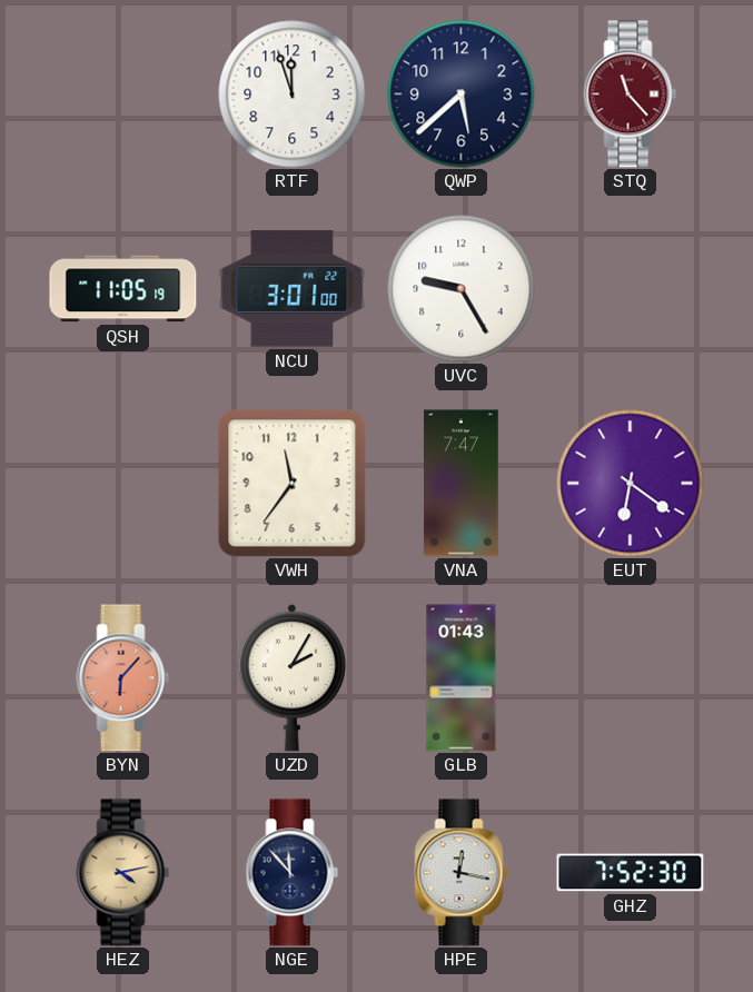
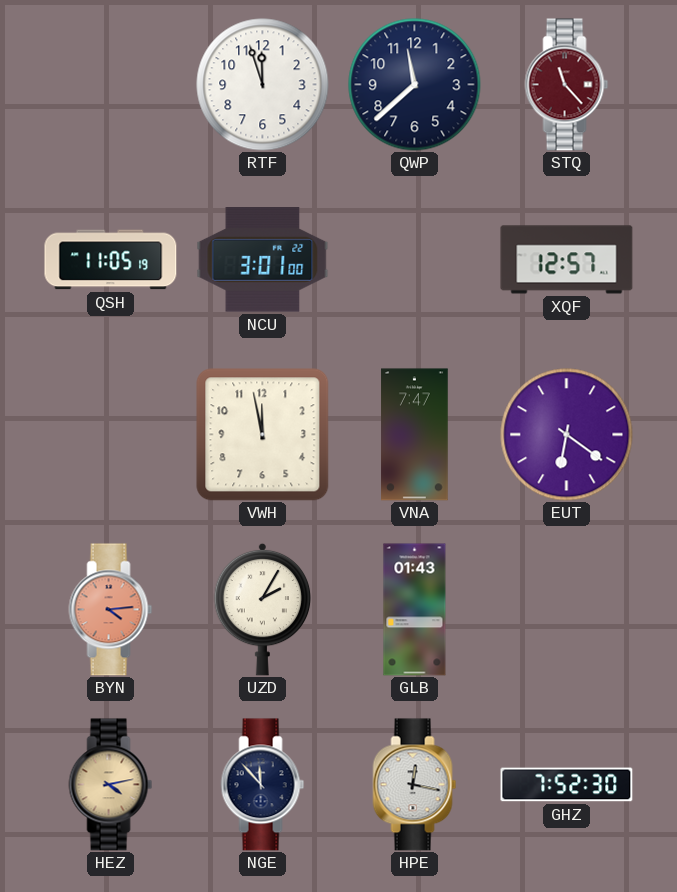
QWP: 5:38 -> 11:38 (415, 85)
UVC: 9:25 -> none (462, 289)
XQF: none -> 12:57 (567, 260)
VWH: 11:36 -> 11:58 (263, 435)
BYN: 6:07 -> 4:14 (111, 610)
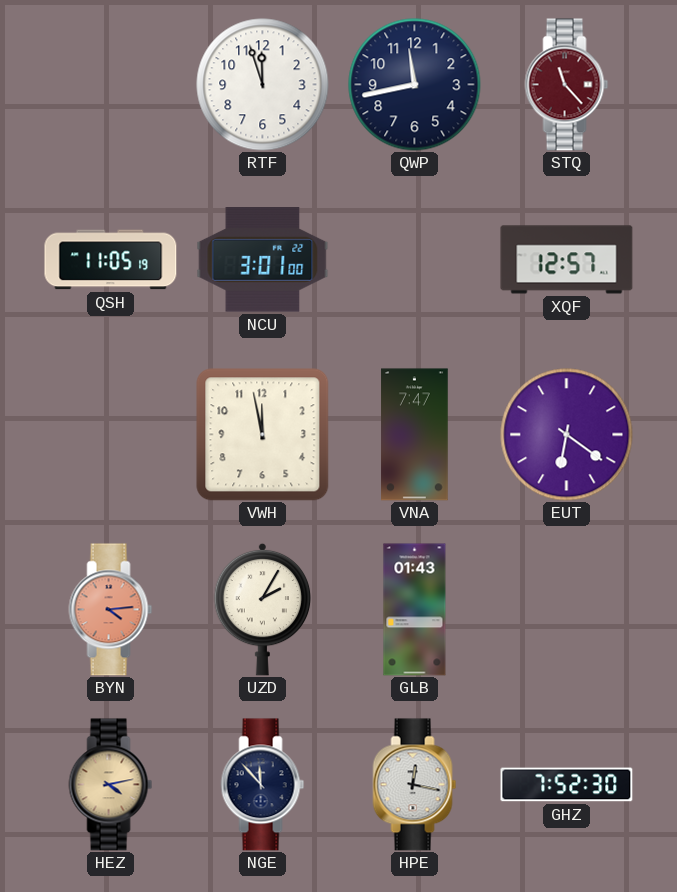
QWP: 11:38 -> 11:43 (415, 85)
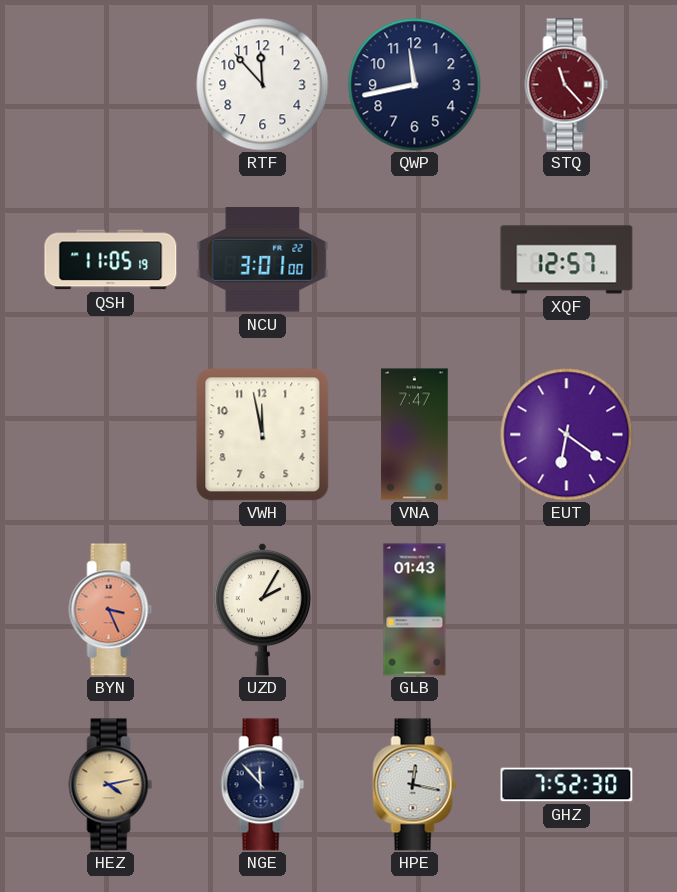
RTF: 11:57 -> 11:53 (263, 85)
BYN: 4:14 -> 3:26 (111, 610)
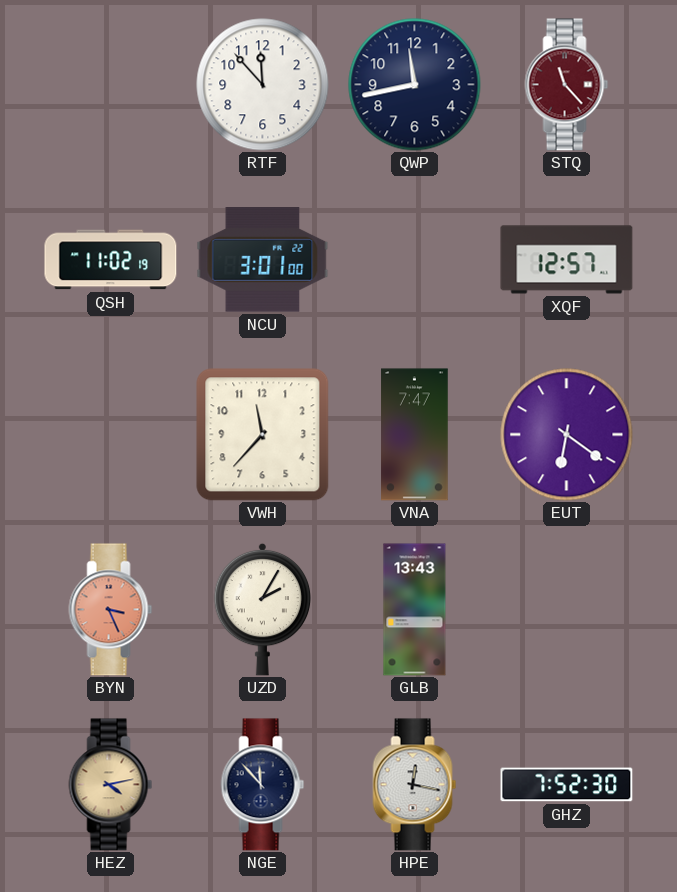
QSH: 11:05 -> 11:02 (111, 260)
VWH: 11:58 -> 11:37 (263, 435)
GLB: 01:43 -> 13:43 (415, 610)
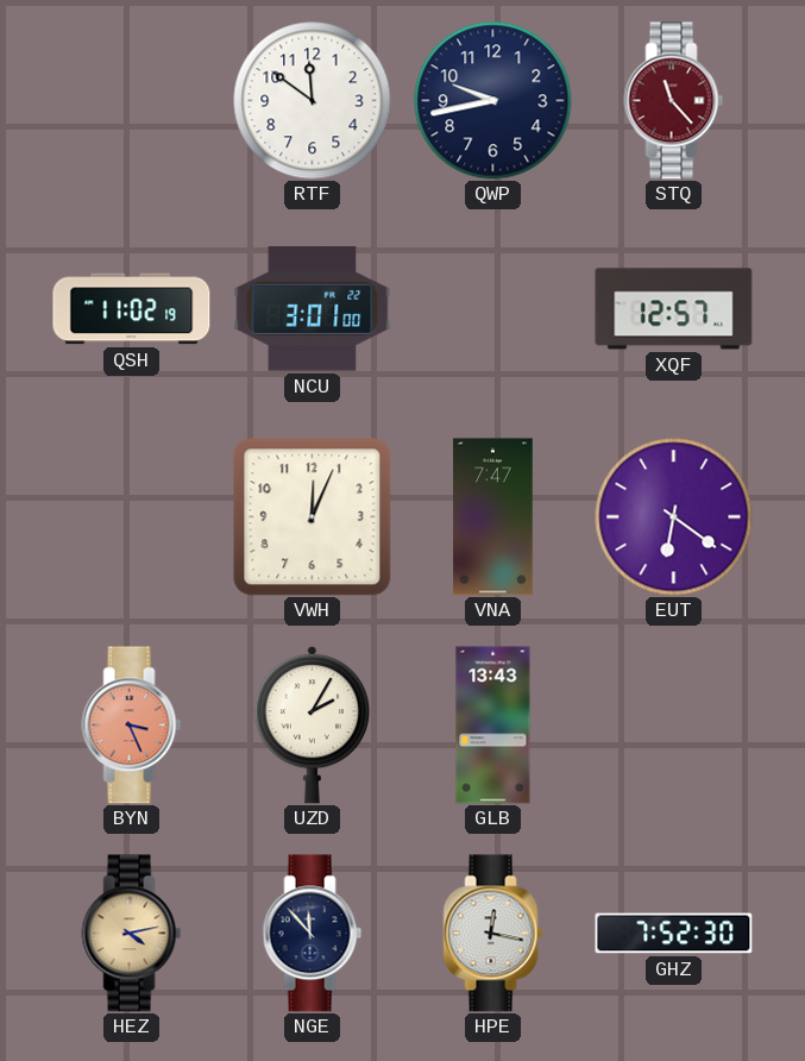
RTF: 11:53 -> 11:51 (313, 101)
QWP: 11:43 -> 9:43 (493, 101)
VWH: 11:37 -> 12:04 (313, 517)
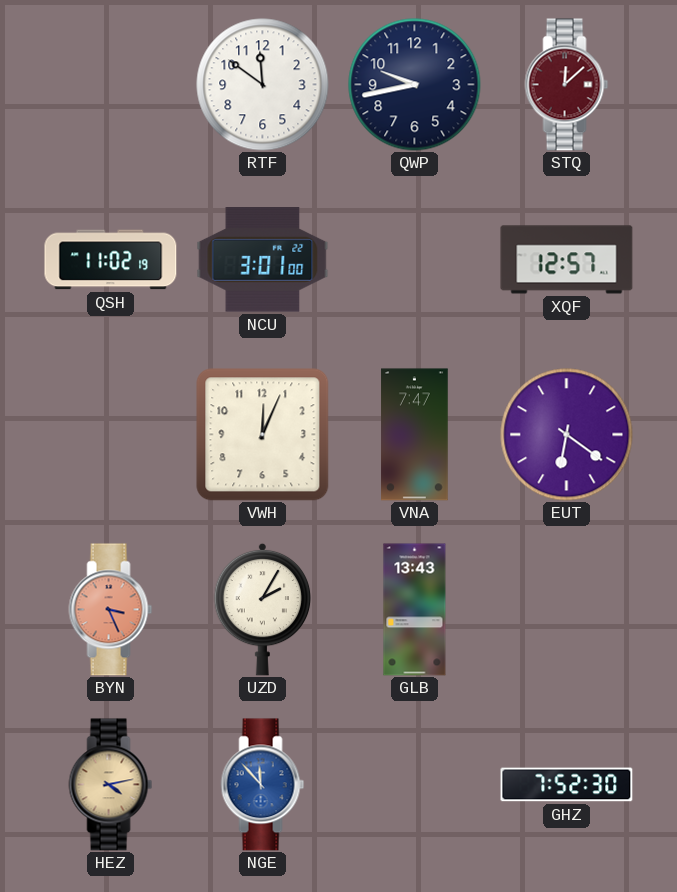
STQ: 11:23 -> 12:08 (567, 85)
NGE dial: navy -> blue (263, 785)
HPE: 12:17 -> none (493, 934)
